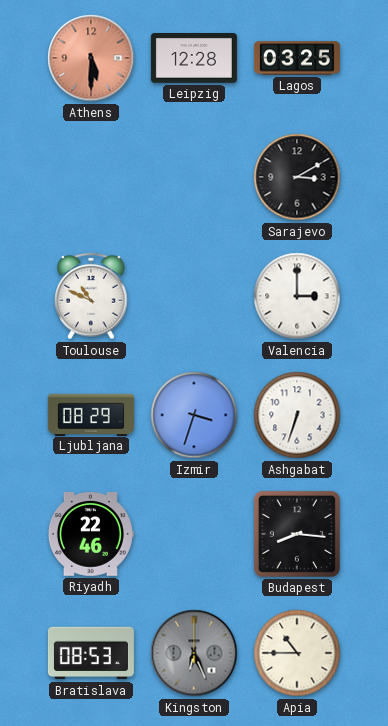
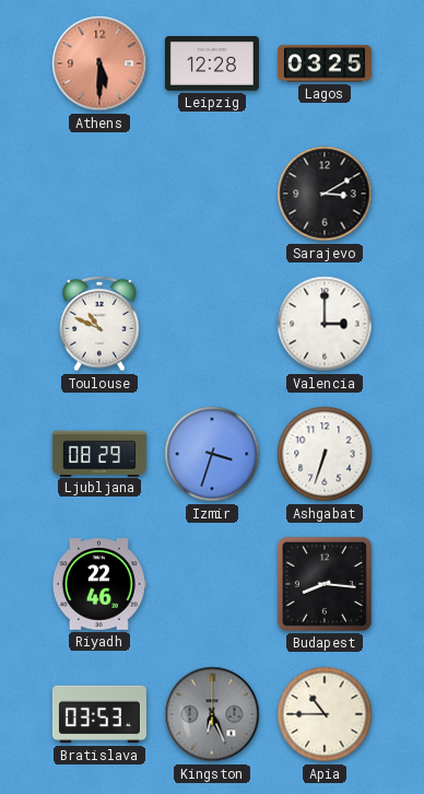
Bratislava: 08:53 -> 03:53 (99, 714)
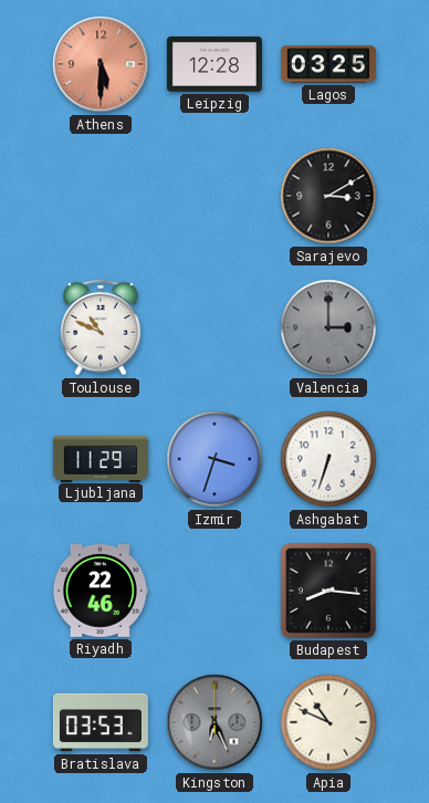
Valencia dial: white -> grey (328, 327)
Ljubljana: 08:29 -> 11:29 (101, 458)
Apia: 10:45 -> 10:49 (328, 722)
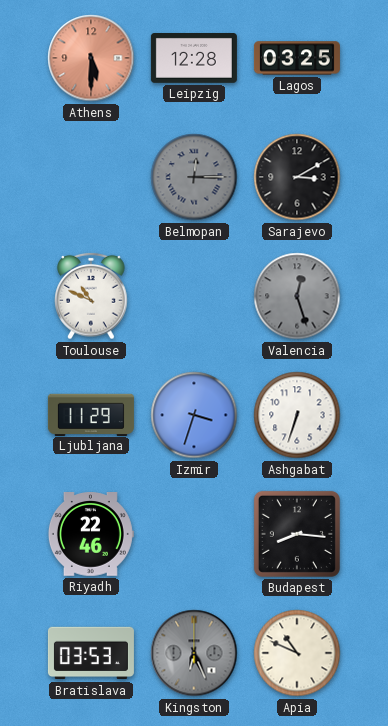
Belmopan: none -> 12:15 (194, 177)
Valencia: 3:00 -> 12:27 (297, 296)
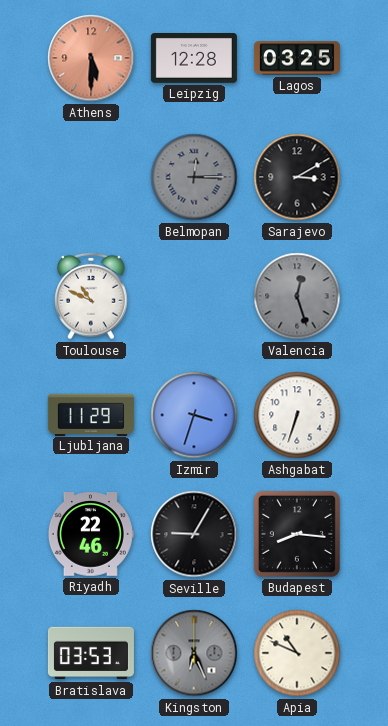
Seville: none -> 9:05 (194, 534)
